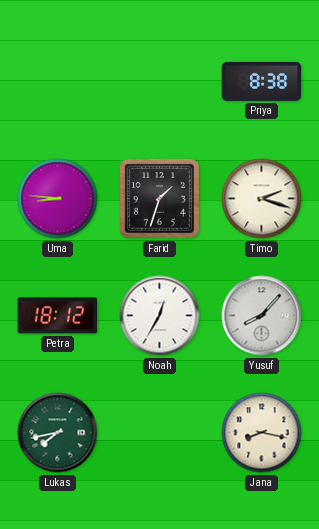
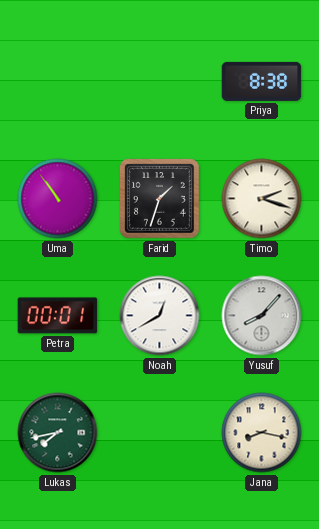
Uma: 8:46 -> 10:54 (58, 199)
Petra: 18:12 -> 00:01 (58, 316)
Noah: 12:35 -> 12:40 (160, 316)
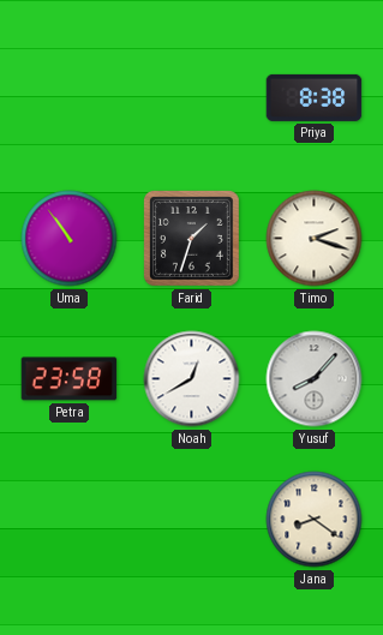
Petra: 00:01 -> 23:58 (70, 379)
Lukas: 7:43 -> none (58, 433)
Jana: 8:17 -> 8:21 (315, 520)
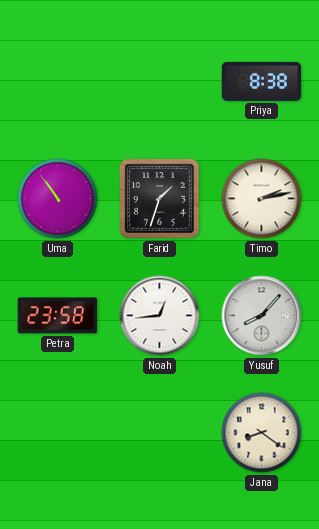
Timo: 2:18 -> 2:13 (262, 199)
Noah: 12:40 -> 12:44 (160, 316)
